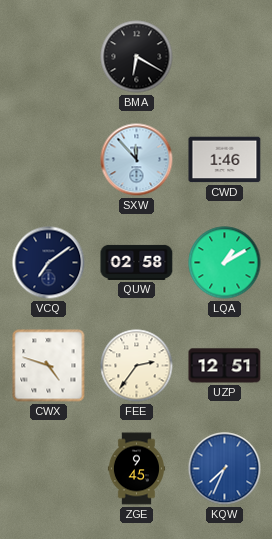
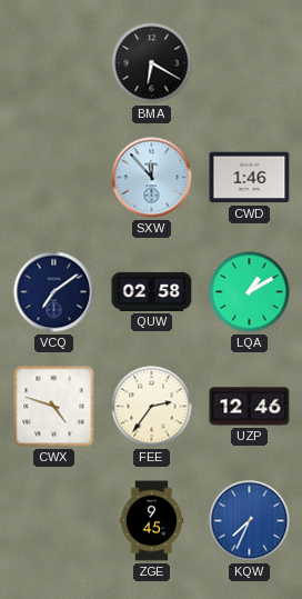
UZP: 12:51 -> 12:46 (250, 407)
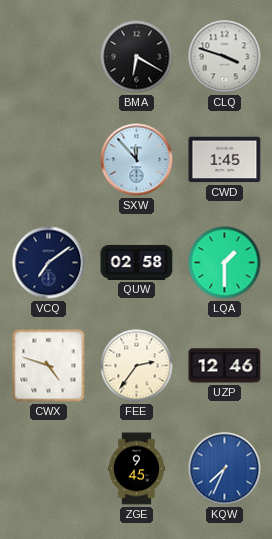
CLQ: none -> 3:48 (225, 57)
CWD: 1:46 -> 1:45 (225, 160)
LQA: 1:10 -> 1:30 (225, 263)
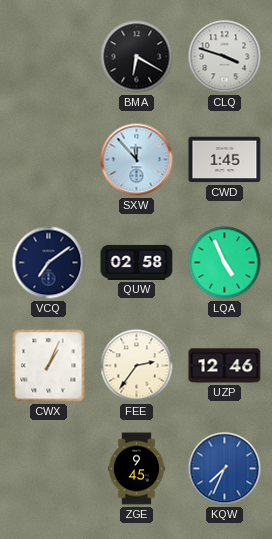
LQA: 1:30 -> 4:56 (225, 263)
CWX: 4:48 -> 1:04 (49, 366)
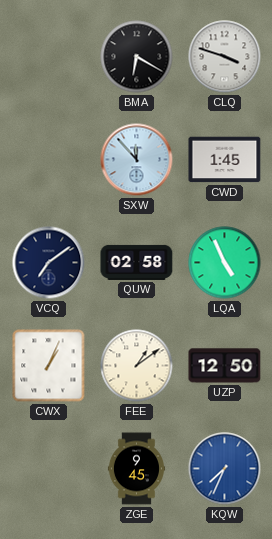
FEE: 2:36 -> 1:09 (137, 366)
UZP: 12:46 -> 12:50 (225, 366)
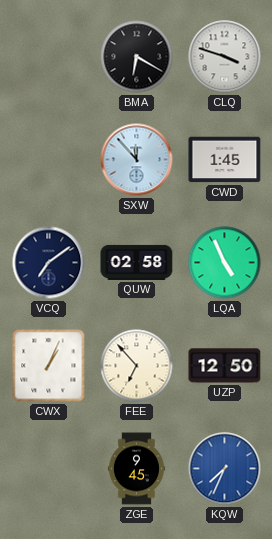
FEE: 1:09 -> 6:53 (137, 366)
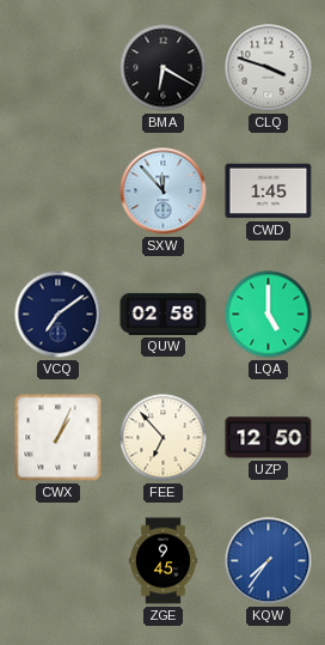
LQA: 4:56 -> 5:00 (269, 315)
KQW: 7:34 -> 7:36 (269, 561)
